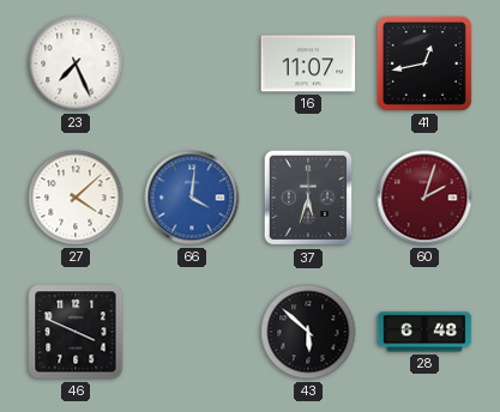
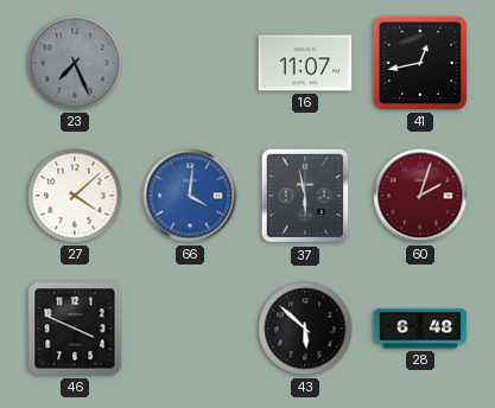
23 dial: white -> grey (75, 63)
37: 5:33 -> 5:58 (305, 196)
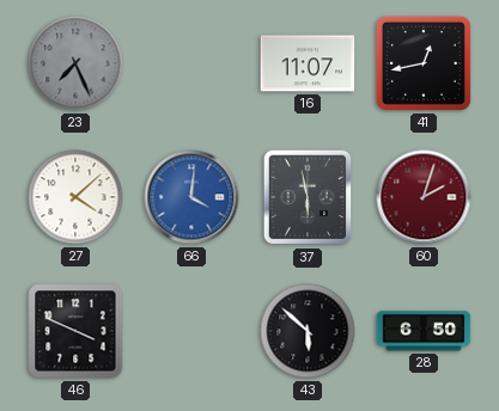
28: 6:48 -> 6:50 (424, 331)
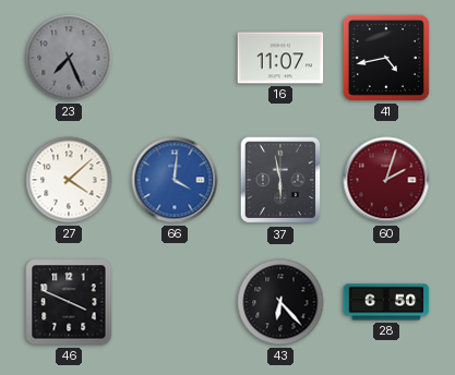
41: 12:43 -> 4:43 (386, 58)
43: 5:52 -> 6:23 (280, 302)
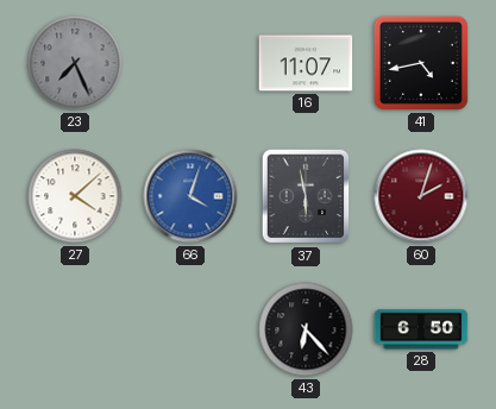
66: 4:01 -> 4:03 (190, 196)
46: 3:49 -> none (69, 302)
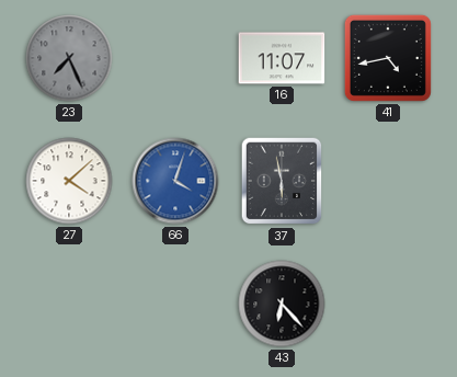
60: 2:03 -> none (421, 196)
28: 6:50 -> none (421, 329)
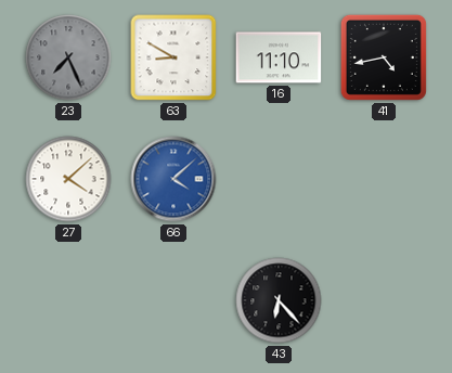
63: none -> 8:50 (173, 57)
16: 11:07 -> 11:10 (279, 57)
66: 4:03 -> 4:08 (173, 179)
37: 5:58 -> none (282, 181)
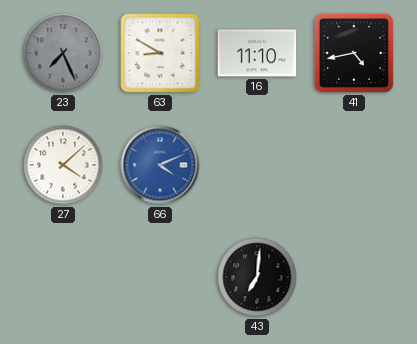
66: 4:08 -> 4:11 (160, 165)
43: 6:23 -> 7:01 (257, 277)
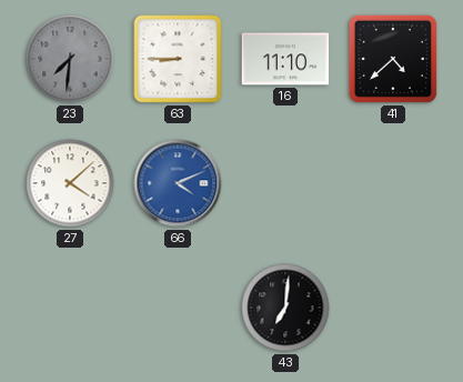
23: 7:26 -> 7:31 (70, 59)
63: 8:50 -> 8:45 (178, 59)
41: 4:43 -> 4:38 (393, 59)
